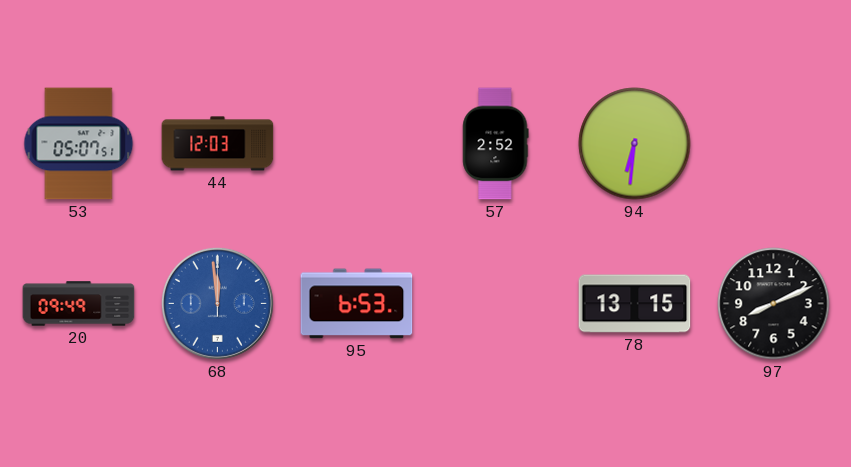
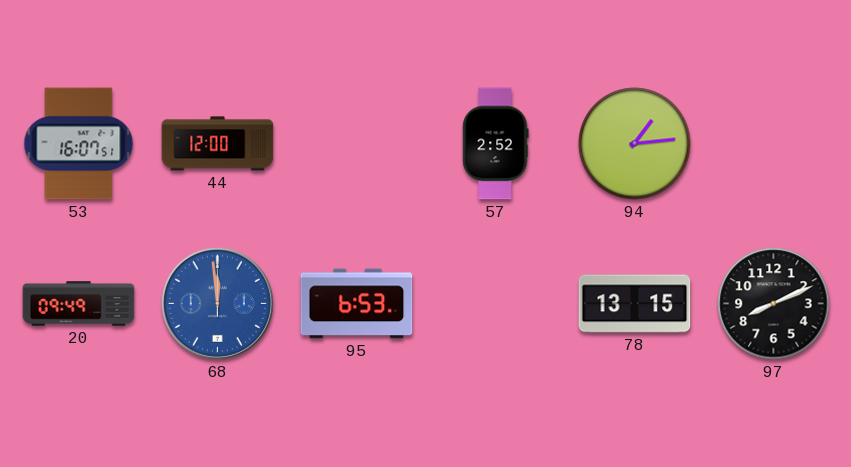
53: 05:07 -> 16:07 (79, 144)
44: 12:03 -> 12:00 (218, 144)
94: 6:31 -> 1:14 (635, 144)
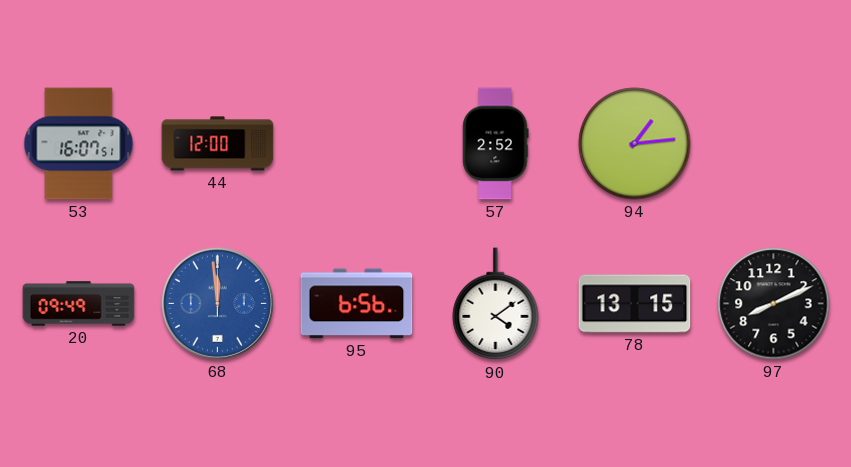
95: 6:53 -> 6:56 (357, 304)
90: none -> 4:09 (496, 304)
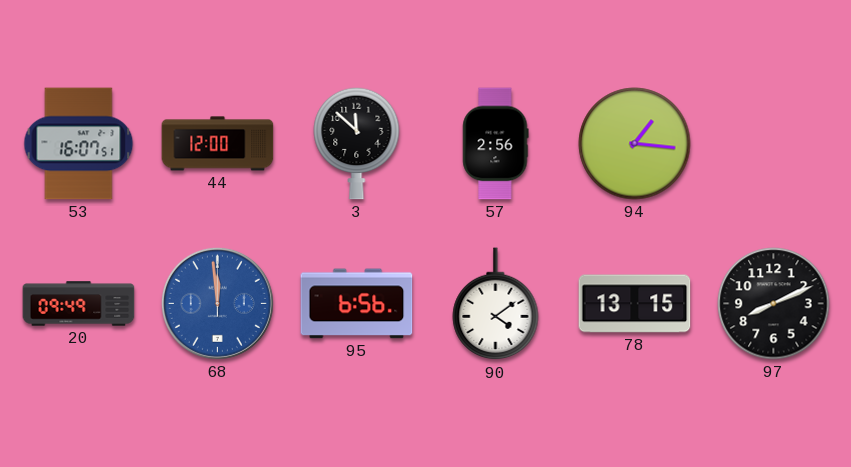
3: none -> 11:52 (357, 143)
57: 2:52 -> 2:56 (496, 144)
94: 1:14 -> 1:16 (635, 144)
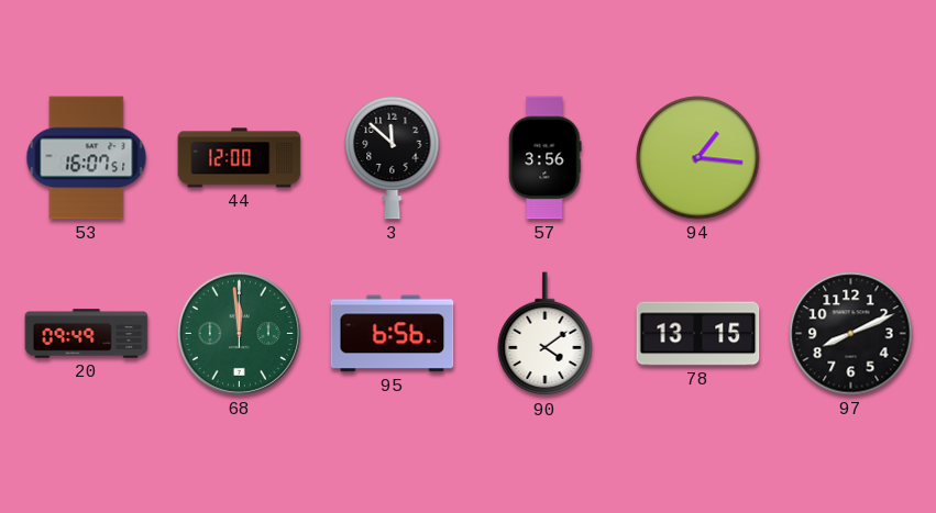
57: 2:56 -> 3:56 (546, 158)
68 dial: blue -> green (239, 333)
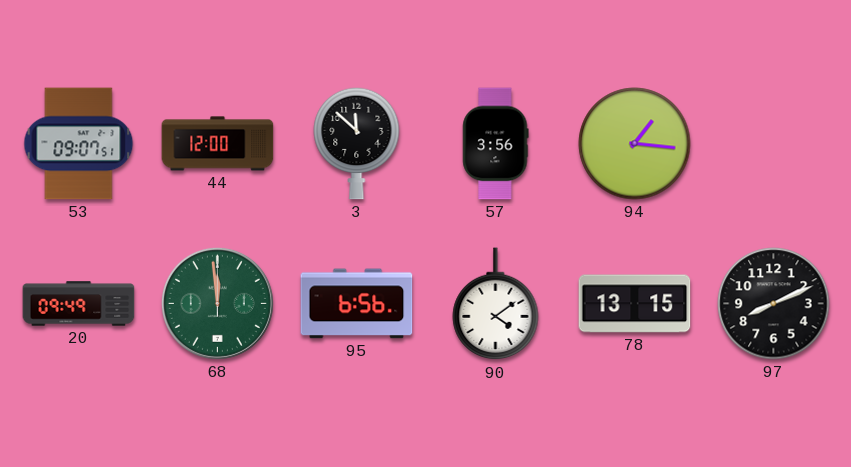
53: 16:07 -> 09:07 (79, 144)
